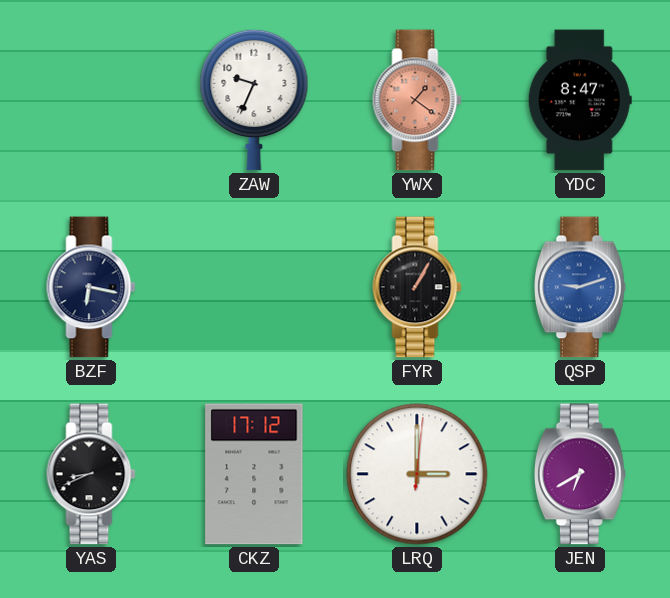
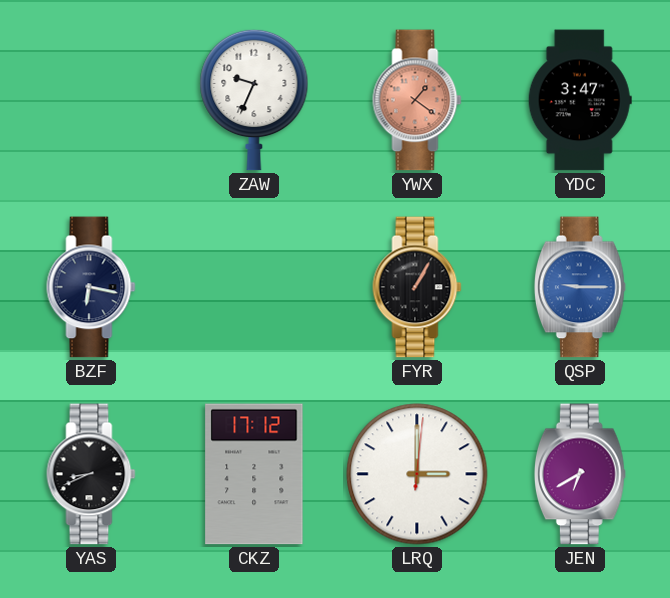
YDC: 8:47 -> 3:47 (580, 100)
QSP: 9:12 -> 9:15 (580, 287)
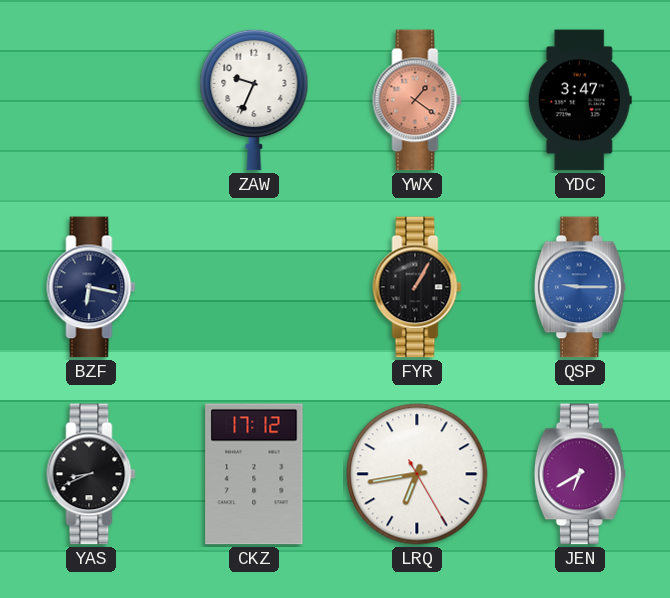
LRQ: 3:00 -> 6:43 (417, 474)
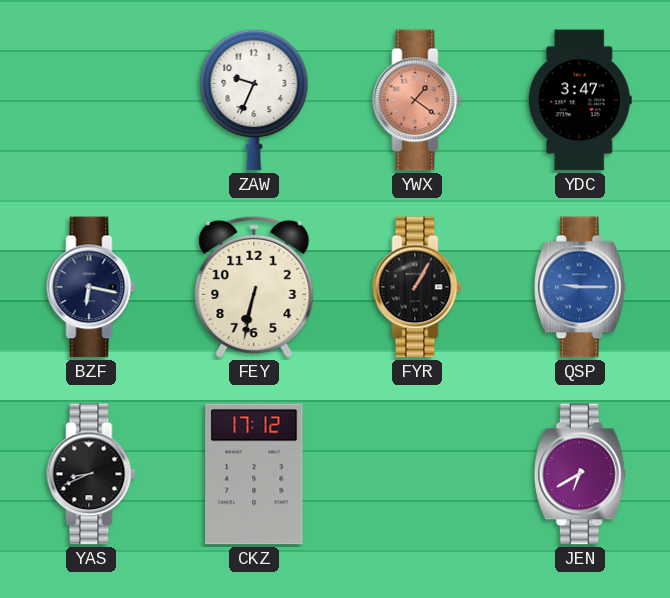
FEY: none -> 6:32 (254, 287)
LRQ: 6:43 -> none (417, 474)
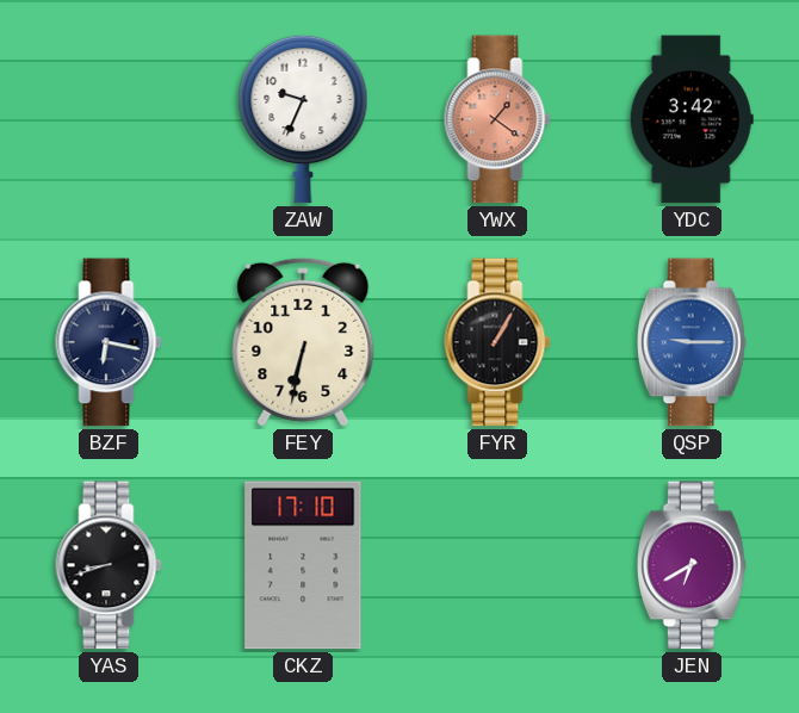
YDC: 3:47 -> 3:42 (692, 119)
YAS: 8:41 -> 8:42 (109, 565)
CKZ: 17:12 -> 17:10 (303, 565)
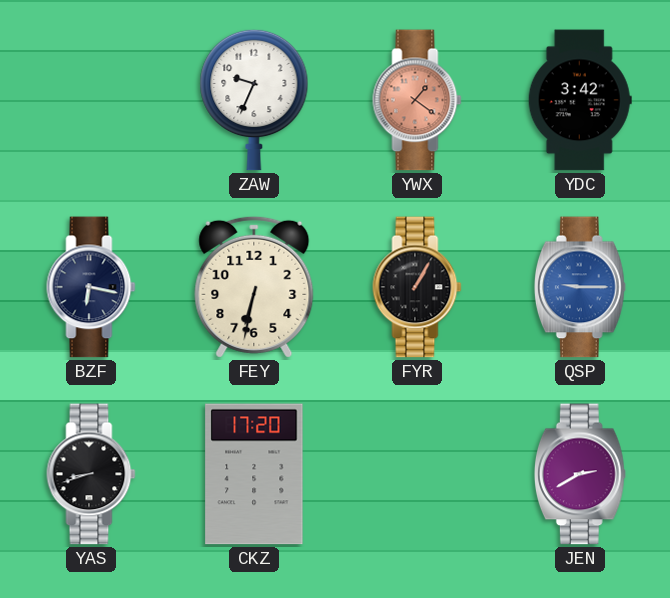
CKZ: 17:10 -> 17:20 (254, 474)
JEN: 6:40 -> 2:40 (580, 474)
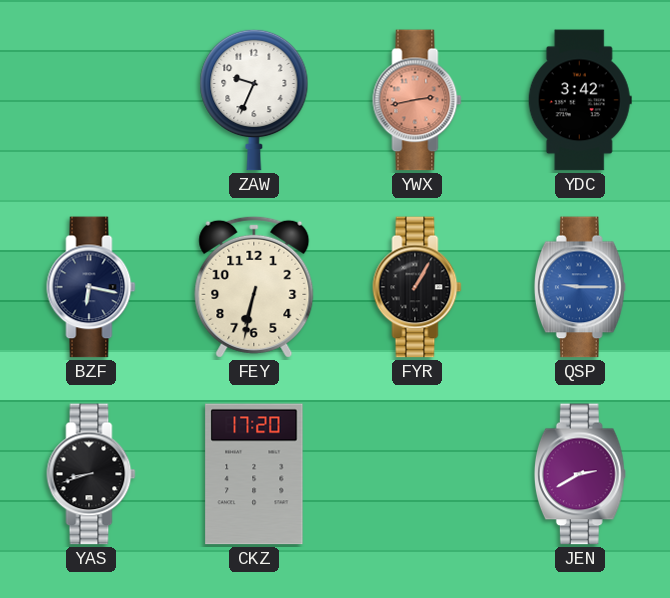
YWX: 1:21 -> 2:43 (417, 100)
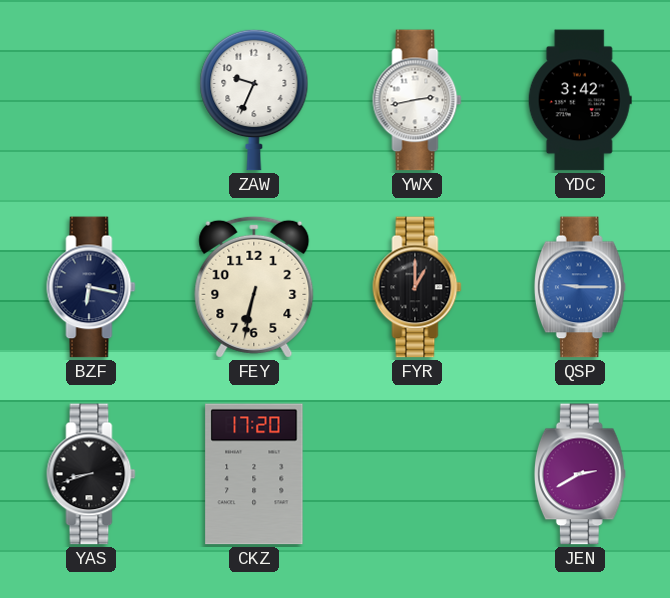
YWX dial: salmon -> white (417, 100)
FYR: 1:05 -> 1:00 (417, 287)
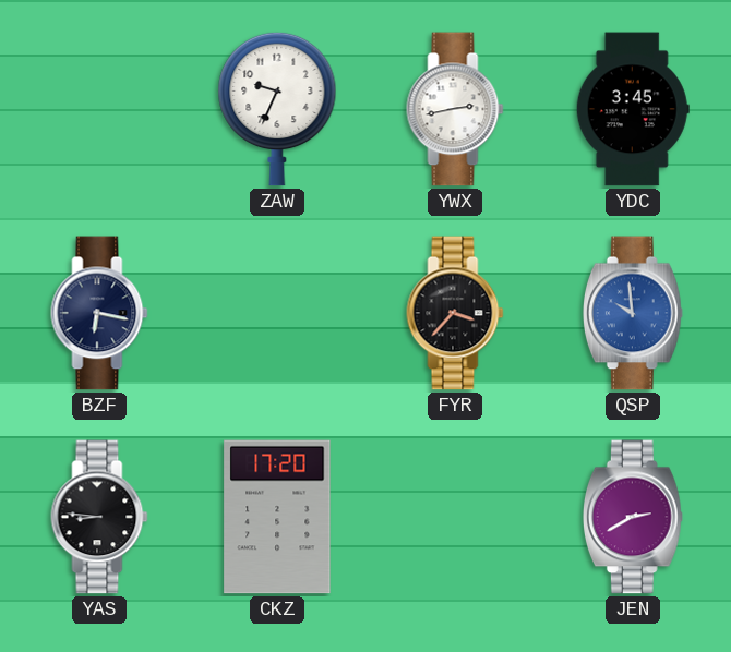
YDC: 3:42 -> 3:45 (633, 109)
FEY: 6:32 -> none (254, 287)
FYR: 1:00 -> 3:37 (455, 313)
QSP: 9:15 -> 9:59 (633, 313)
YAS: 8:42 -> 8:46 (99, 517)
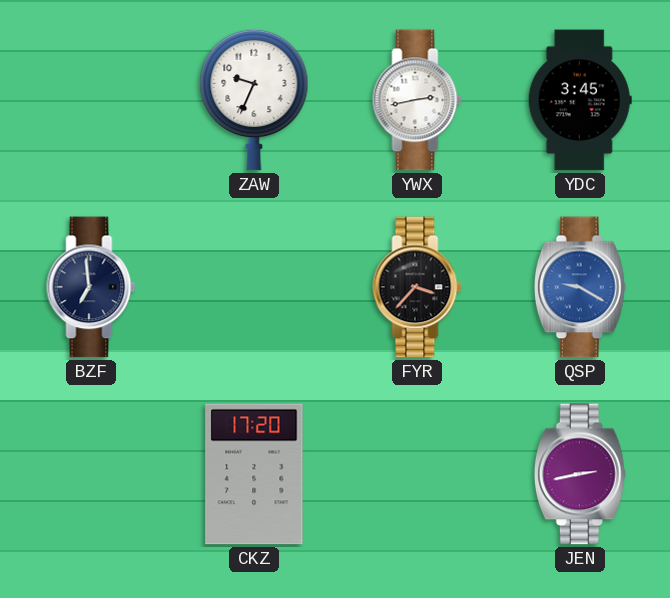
BZF: 6:17 -> 6:59 (91, 287)
QSP: 9:59 -> 9:20 (580, 287)
YAS: 8:46 -> none (99, 517)
JEN: 2:40 -> 2:43 (580, 474)
